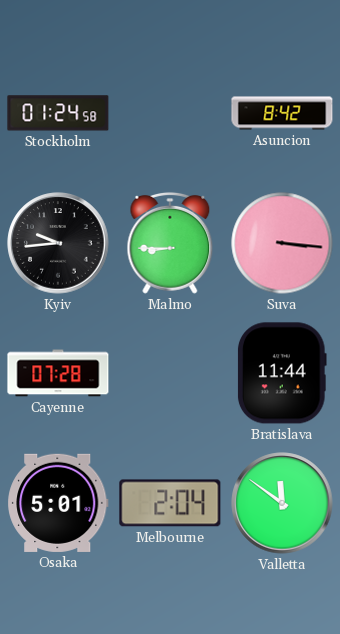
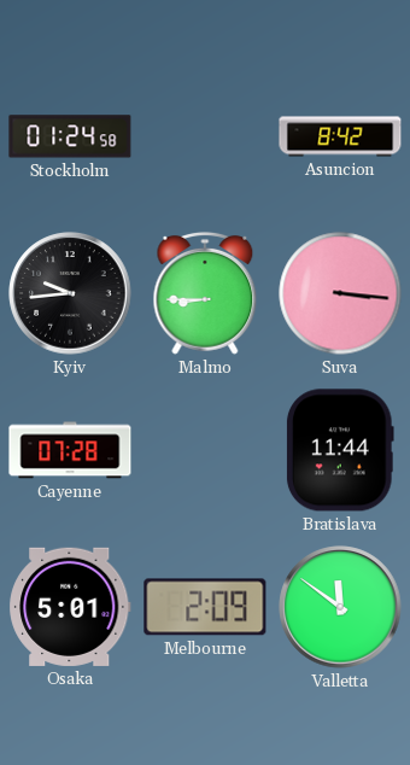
Melbourne: 2:04 -> 2:09 (205, 607)
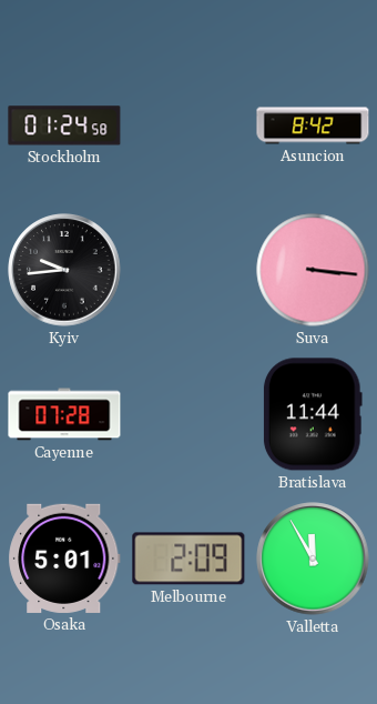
Malmo: 8:45 -> none (205, 293)
Valletta: 11:51 -> 11:55 (313, 559)
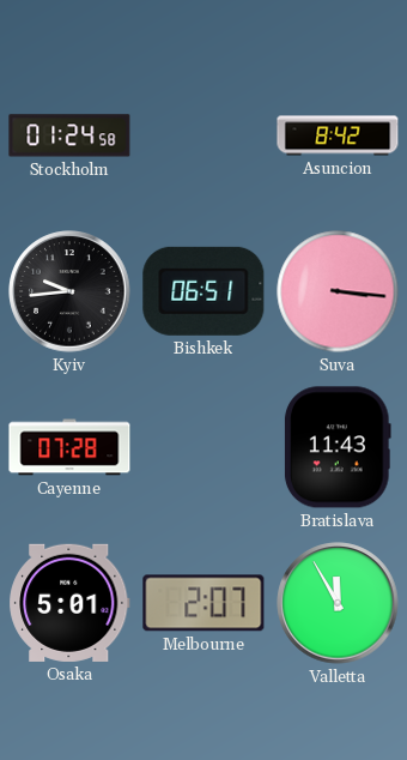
Bishkek: none -> 06:51 (203, 291)
Bratislava: 11:44 -> 11:43 (338, 447)
Melbourne: 2:09 -> 2:07 (203, 603)
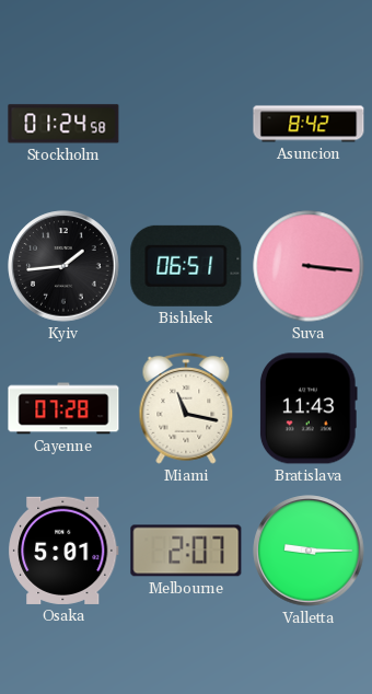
Kyiv: 9:44 -> 1:44 (63, 266)
Miami: none -> 11:17 (186, 408)
Valletta: 11:55 -> 9:15 (309, 551)
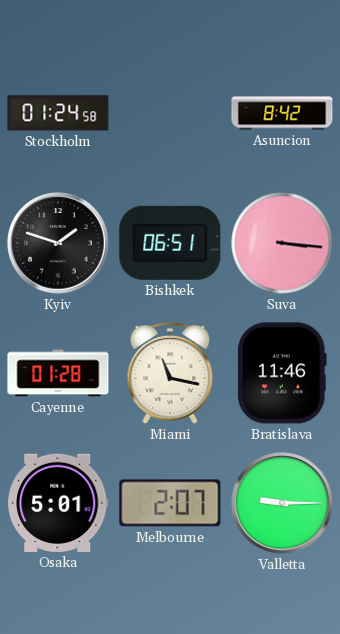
Kyiv: 1:44 -> 1:48 (58, 243)
Cayenne: 07:28 -> 01:28 (58, 373)
Bratislava: 11:43 -> 11:46 (282, 373)
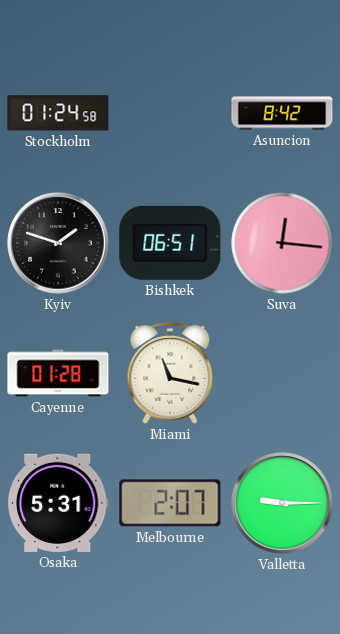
Suva: 3:16 -> 12:16 (282, 243)
Bratislava: 11:46 -> none (282, 373)
Osaka: 5:01 -> 5:31 (58, 503)
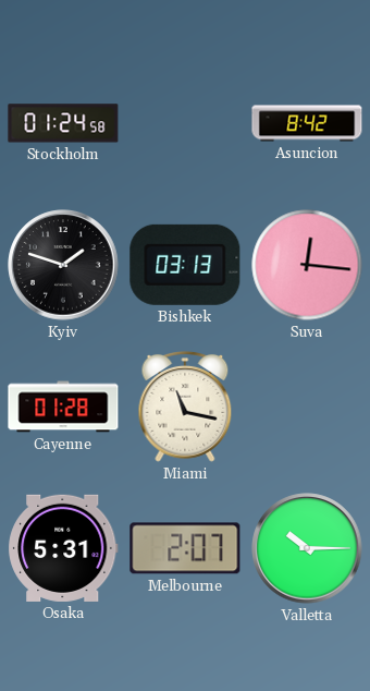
Bishkek: 06:51 -> 03:13 (185, 265)
Valletta: 9:15 -> 10:15 (307, 548)
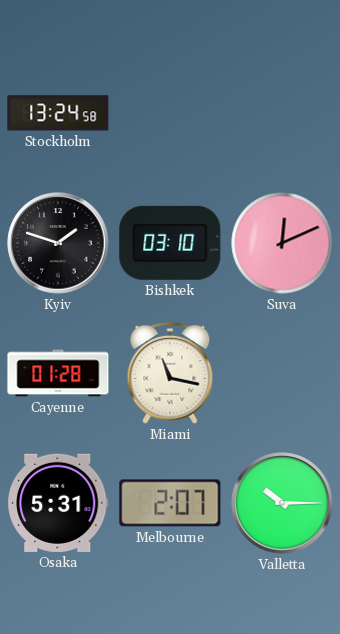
Stockholm: 01:24 -> 13:24 (58, 113)
Asuncion: 8:42 -> none (307, 123)
Bishkek: 03:13 -> 03:10 (170, 243)
Suva: 12:16 -> 12:11 (282, 243)
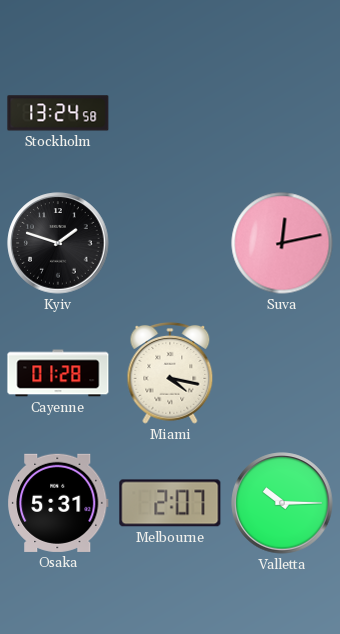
Bishkek: 03:10 -> none (170, 243)
Suva: 12:11 -> 12:13 (282, 243)
Miami: 11:17 -> 4:17 (170, 373)
